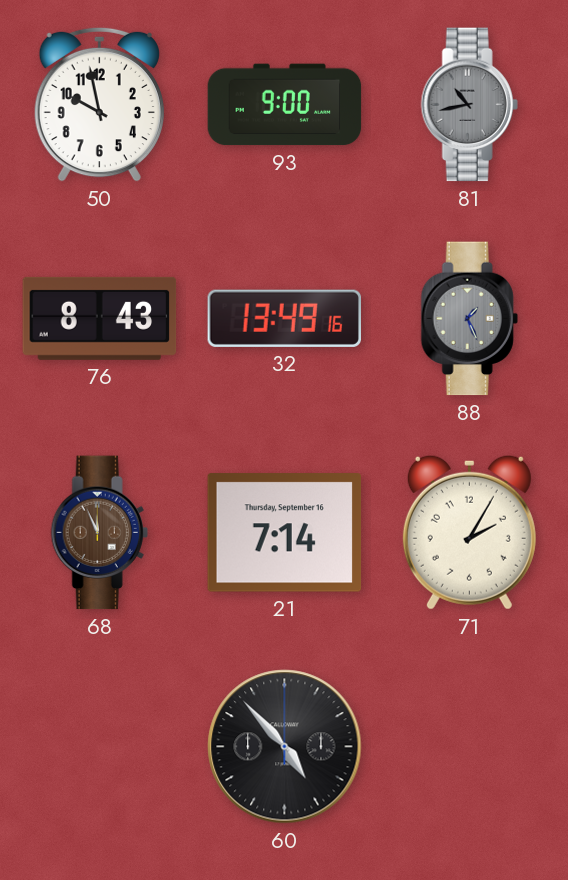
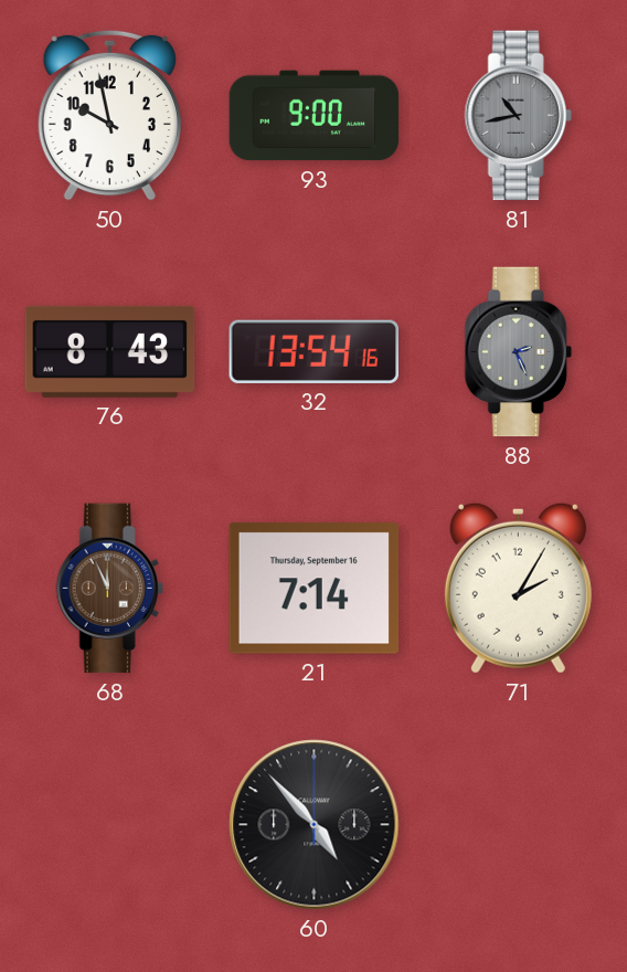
32: 13:49 -> 13:54 (313, 351)
88: 1:26 -> 2:26 (518, 352)
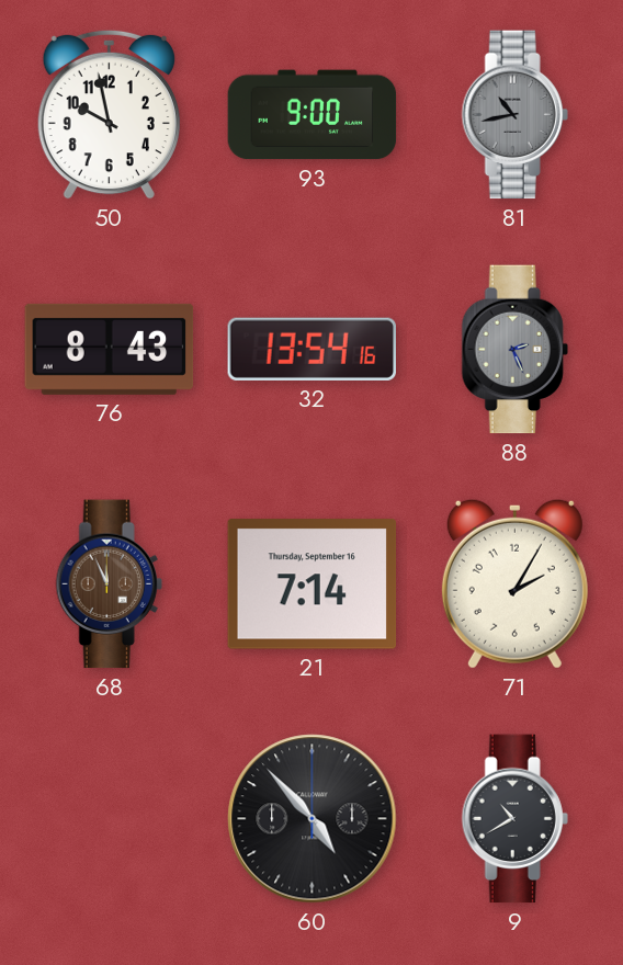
9: none -> 10:40 (514, 819)
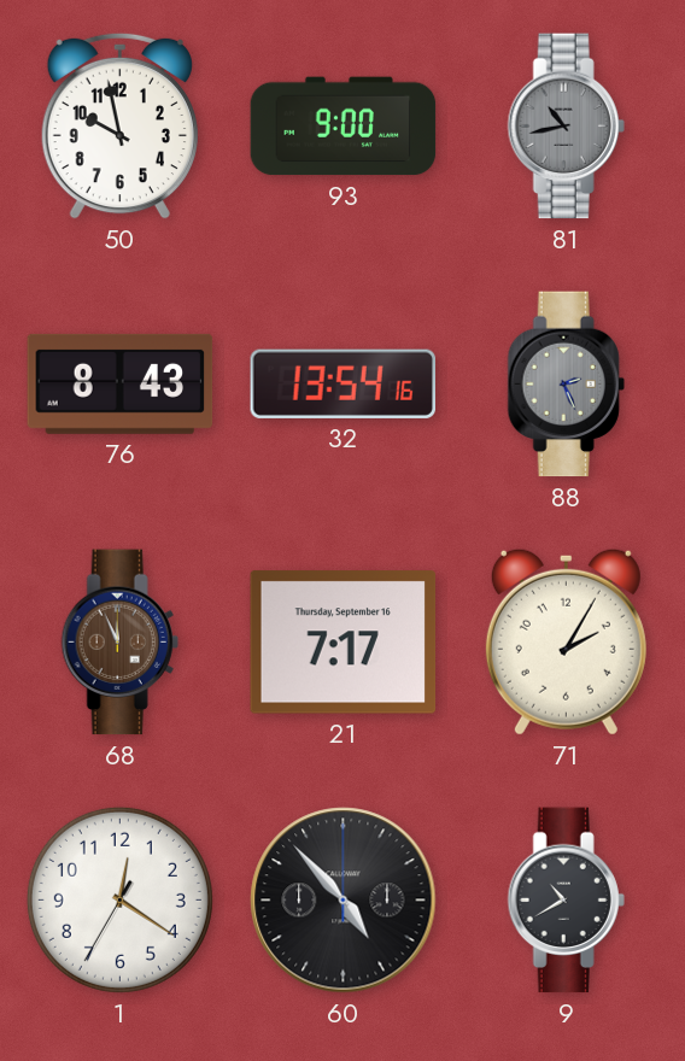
21: 7:14 -> 7:17 (344, 643)
1: none -> 12:20 (119, 899)
